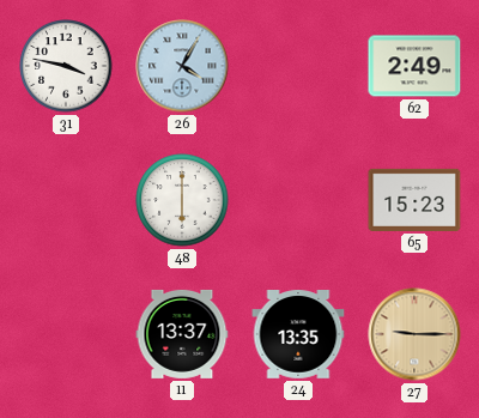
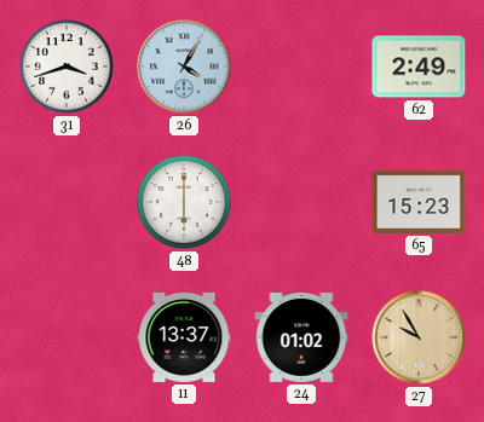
31: 3:47 -> 3:42 (67, 67)
24: 13:35 -> 01:02 (301, 339)
27: 9:15 -> 9:55 (419, 337)
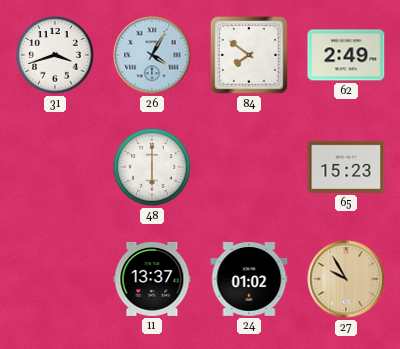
84: none -> 7:51 (249, 55)
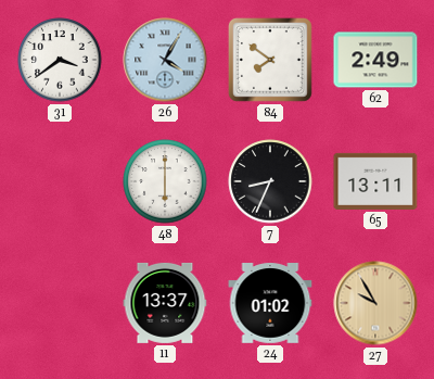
31: 3:42 -> 3:39 (60, 60)
7: none -> 8:34 (270, 181)
65: 15:23 -> 13:11 (375, 181)
